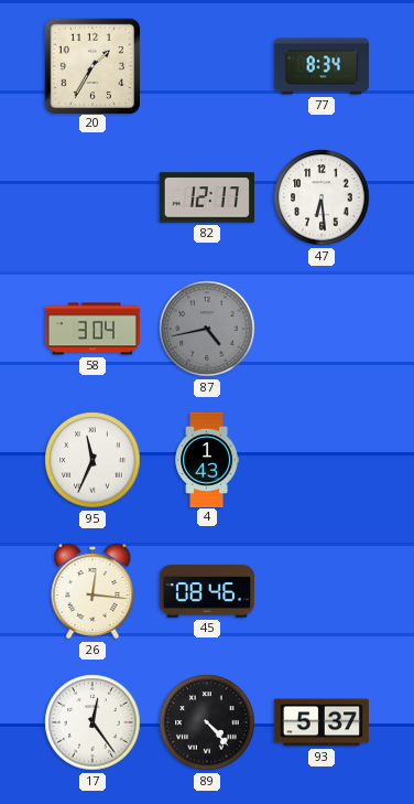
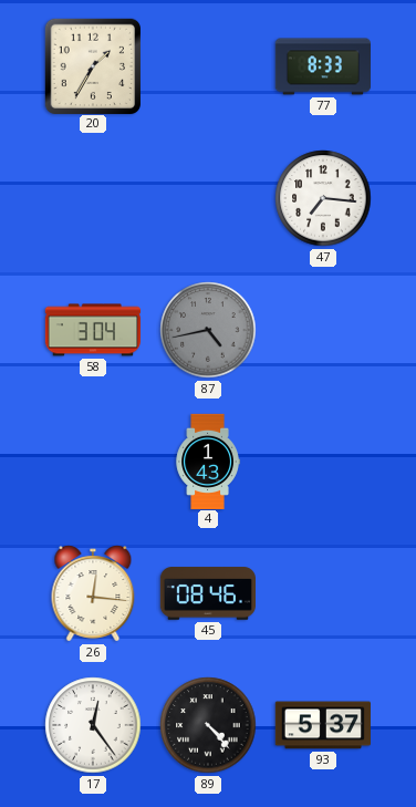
77: 8:34 -> 8:33 (322, 66)
82: 12:17 -> none (206, 197)
47: 6:29 -> 7:16 (323, 198)
95: 11:34 -> none (92, 460)
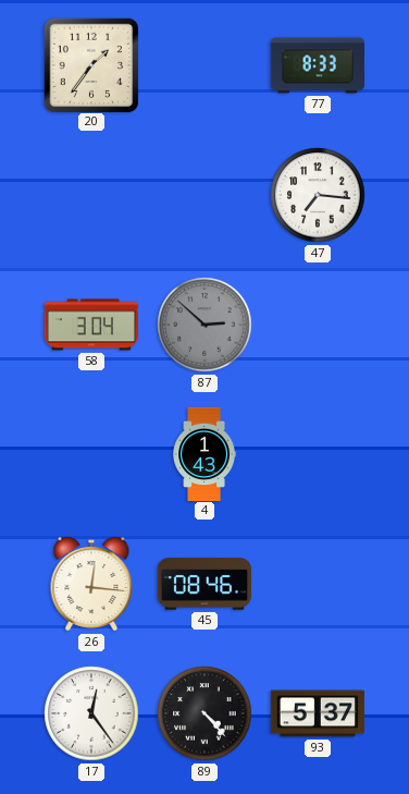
20: 1:35 -> 1:36 (90, 64)
87: 4:43 -> 2:52 (205, 325)
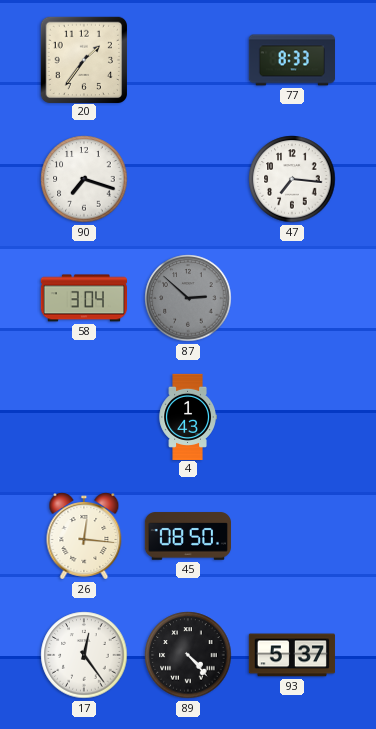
90: none -> 7:18 (84, 179)
45: 08:46 -> 08:50 (187, 536)
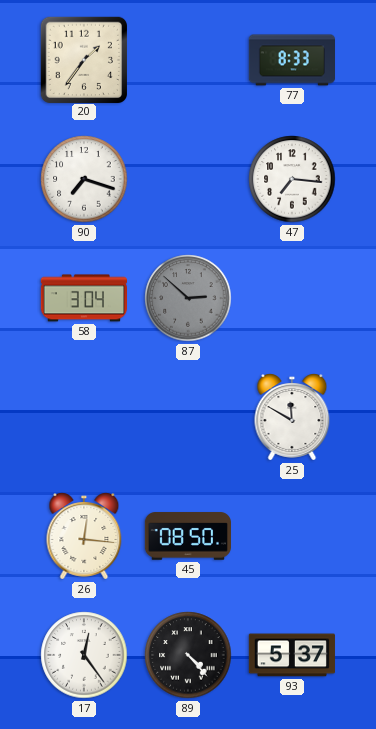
4: 1:43 -> none (188, 416)
25: none -> 11:50 (292, 417)
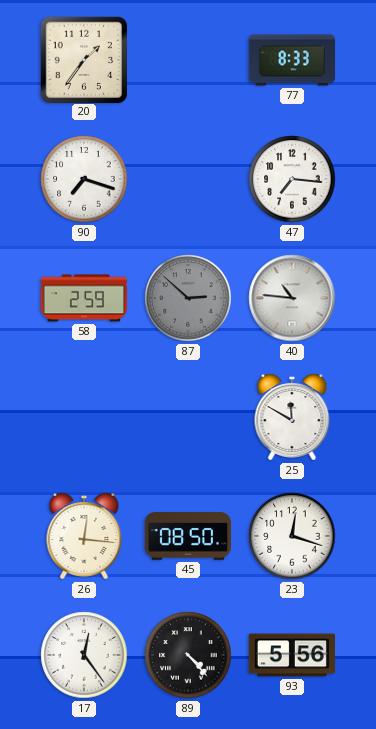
58: 3:04 -> 2:59 (83, 298)
40: none -> 10:46 (292, 298)
23: none -> 12:18 (292, 536)
93: 5:37 -> 5:56 (291, 655)
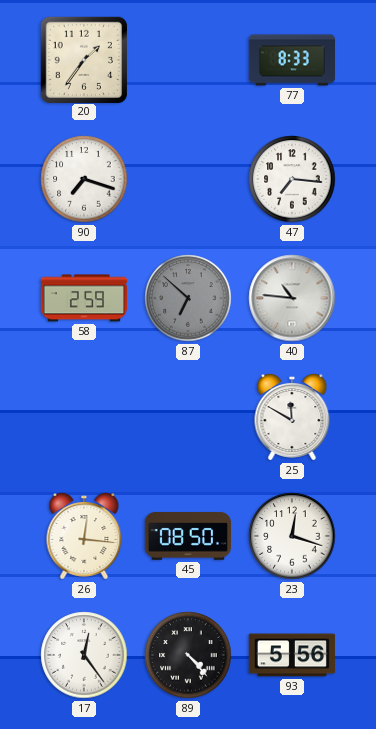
87: 2:52 -> 6:52 (188, 298)
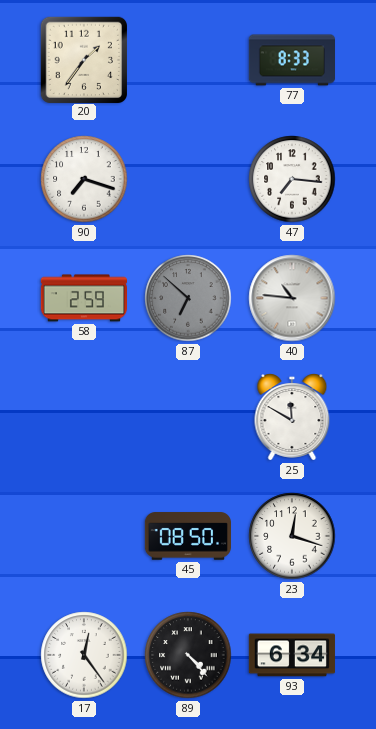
26: 12:16 -> none (84, 536)
93: 5:56 -> 6:34 (291, 655)
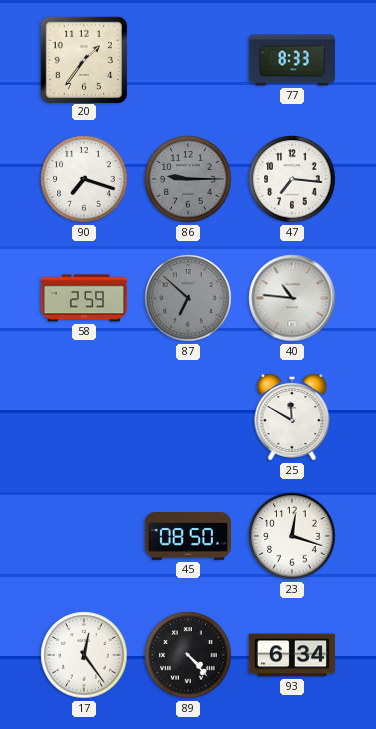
86: none -> 9:15 (188, 179)
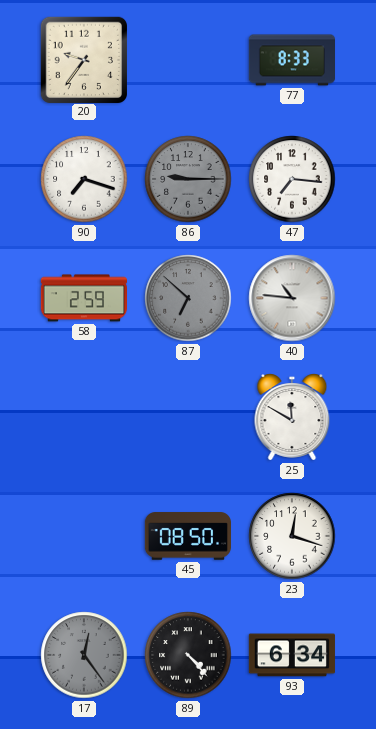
20: 1:36 -> 9:36 (83, 59)
17 dial: white -> grey (84, 655)
